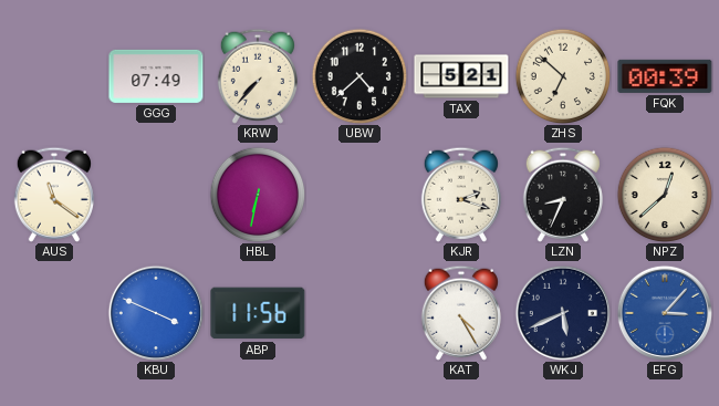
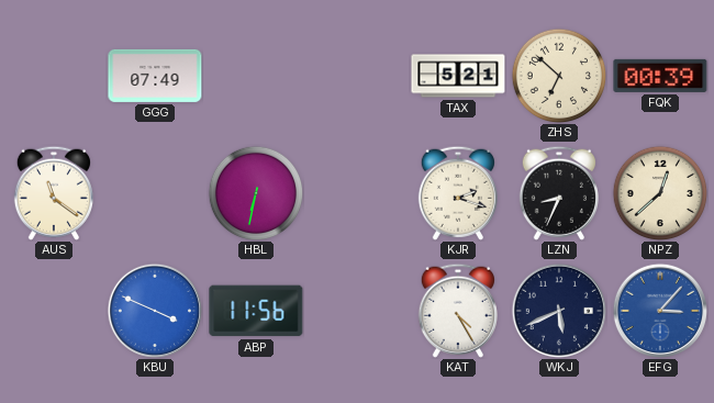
KRW: 7:37 -> none (258, 76)
UBW: 4:38 -> none (359, 76)
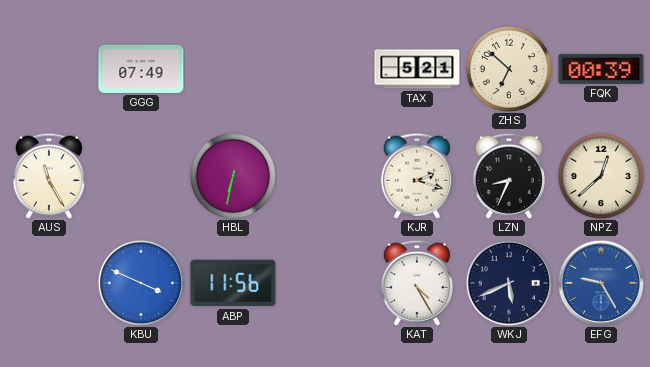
AUS: 11:21 -> 11:25 (49, 176)
EFG: 3:07 -> 9:25 (600, 283)
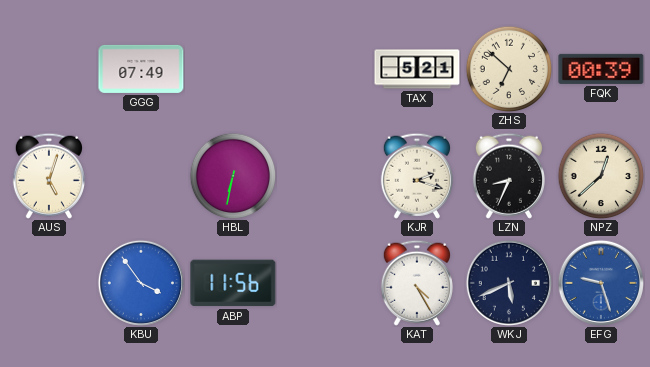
AUS: 11:25 -> 5:03 (49, 176)
KBU: 3:49 -> 3:54 (140, 283)
EFG: 9:25 -> 9:27 (600, 283)
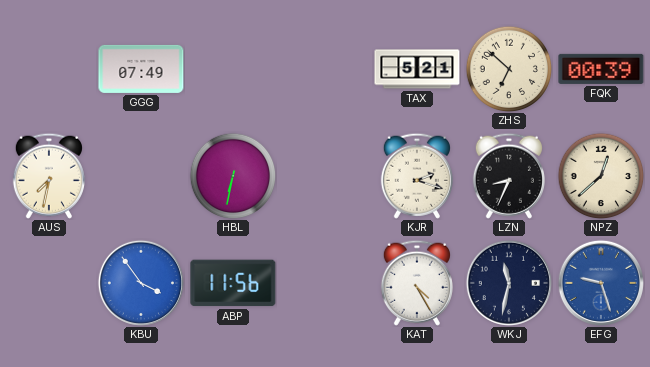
AUS: 5:03 -> 7:32 (49, 176)
WKJ: 5:41 -> 11:32 (508, 283)
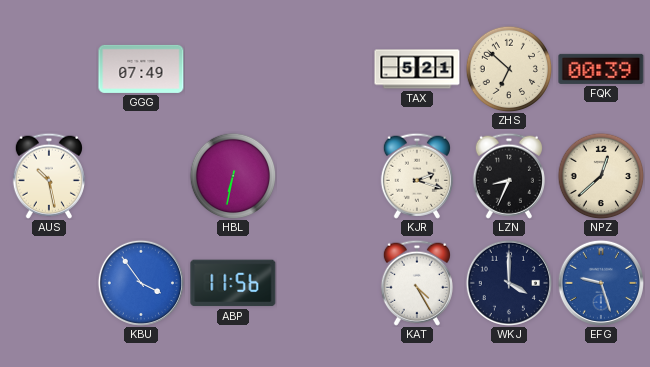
AUS: 7:32 -> 10:28 (49, 176)
WKJ: 11:32 -> 4:00 (508, 283)
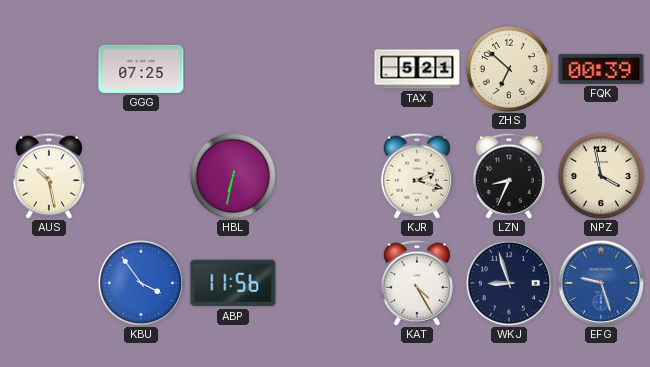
GGG: 07:49 -> 07:25 (141, 69)
NPZ: 12:38 -> 3:58 (601, 176)
WKJ: 4:00 -> 8:57 (508, 283)
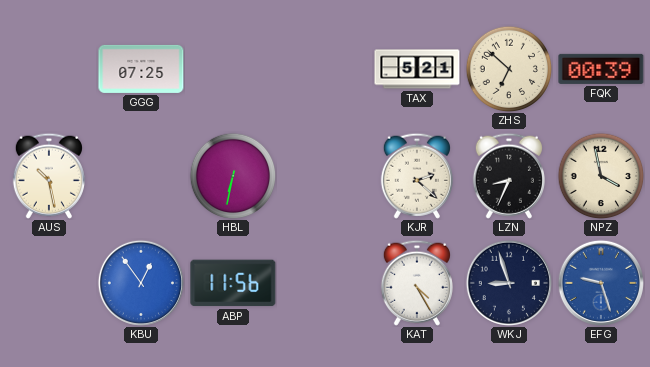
KJR: 2:18 -> 2:22 (417, 176)
KBU: 3:54 -> 12:54 (140, 283)
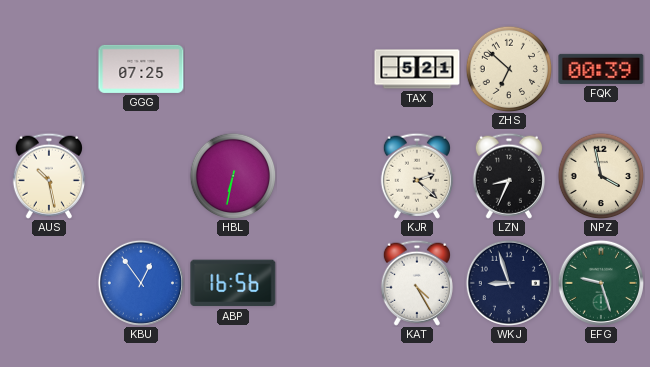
ABP: 11:56 -> 16:56 (233, 283)
EFG dial: blue -> green (600, 283)
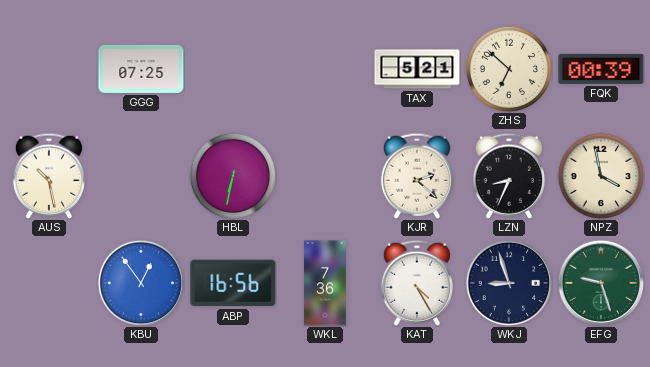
WKL: none -> 7:36 (325, 283)
